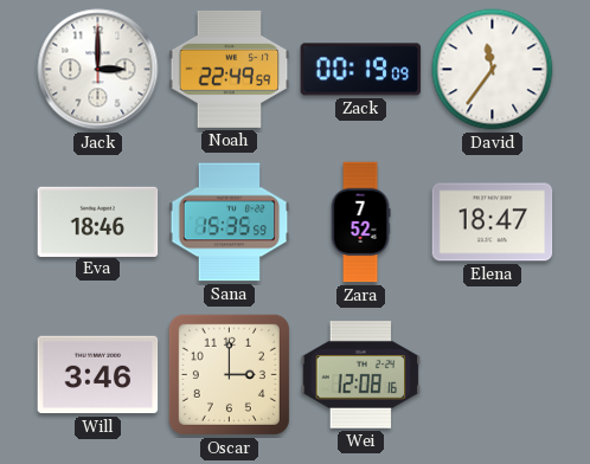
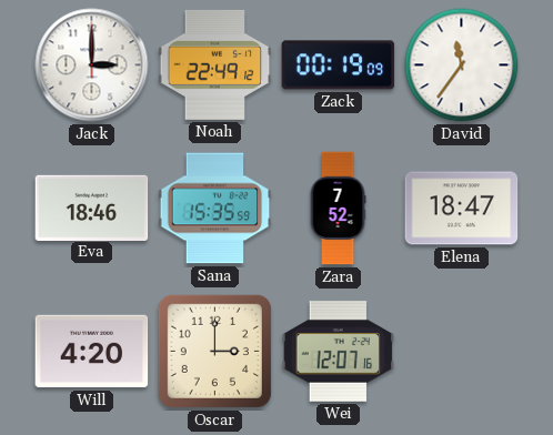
Noah: 22:49:59 -> 22:49:12 (215, 64)
Will: 3:46 -> 4:20 (92, 352)
Wei: 12:08 -> 12:07 (339, 352)
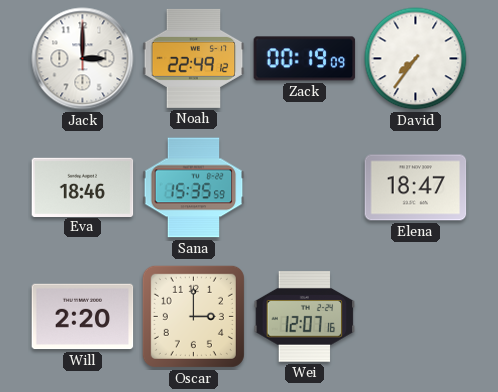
David: 11:36 -> 7:36 (416, 59)
Zara: 7:52 -> none (338, 209)
Will: 4:20 -> 2:20 (83, 317)
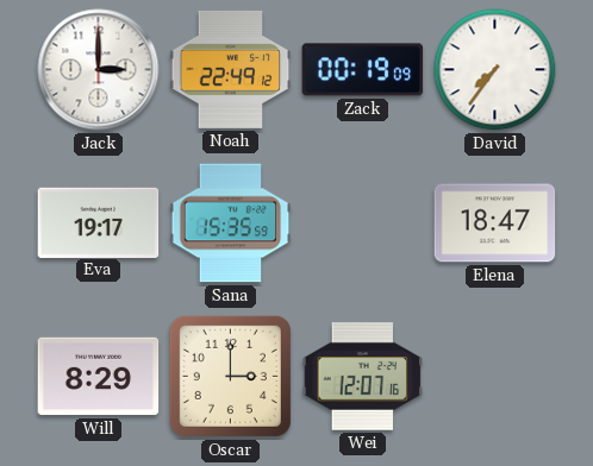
Eva: 18:46 -> 19:17 (99, 222)
Will: 2:20 -> 8:29 (99, 377)
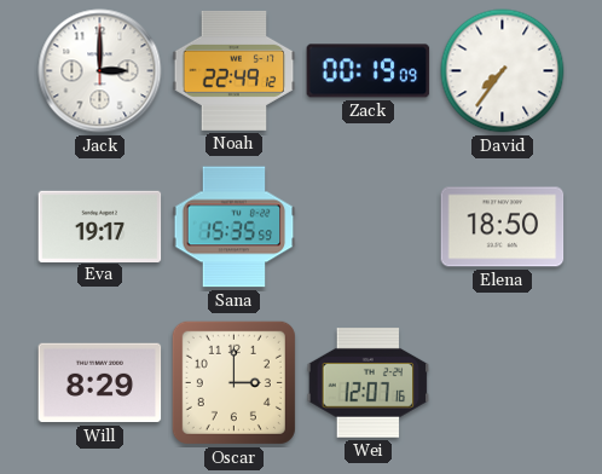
Elena: 18:47 -> 18:50 (503, 227)
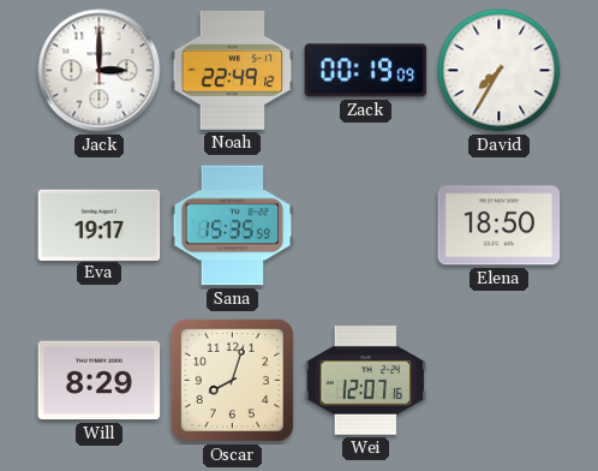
David: 7:36 -> 7:35 (500, 71)
Oscar: 3:00 -> 8:03 (232, 380)
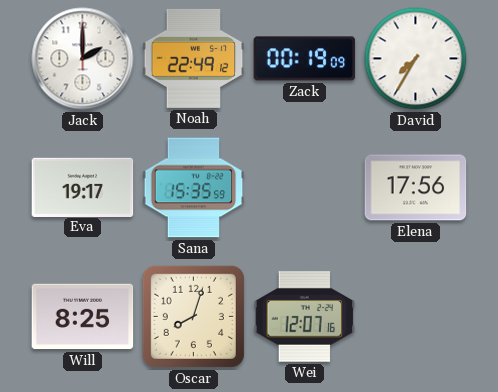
Jack: 3:00 -> 2:00 (83, 59)
Elena: 18:50 -> 17:56 (416, 188)
Will: 8:29 -> 8:25 (83, 317)
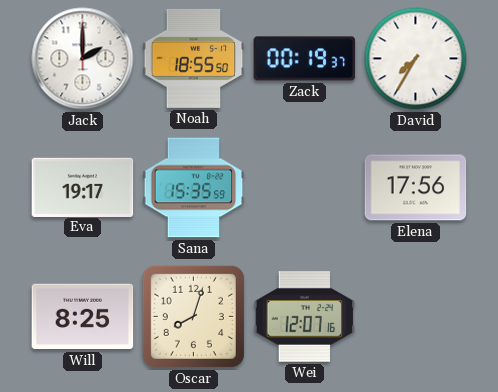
Noah: 22:49 -> 18:55 (194, 58)
Zack: 00:19:09 -> 00:19:37 (305, 59)
